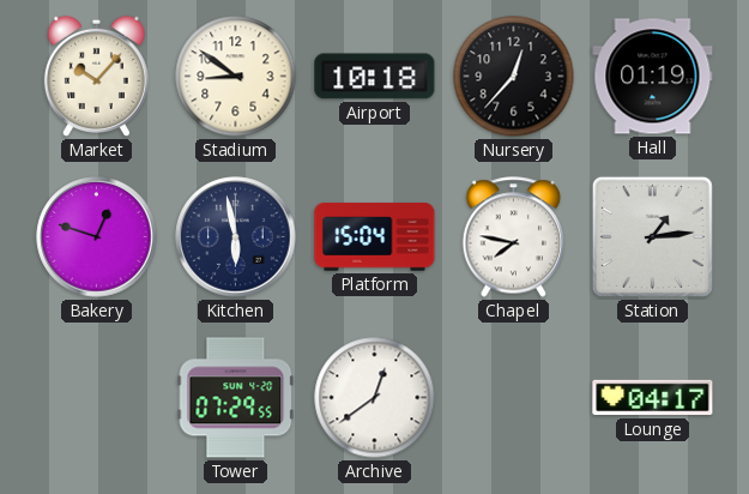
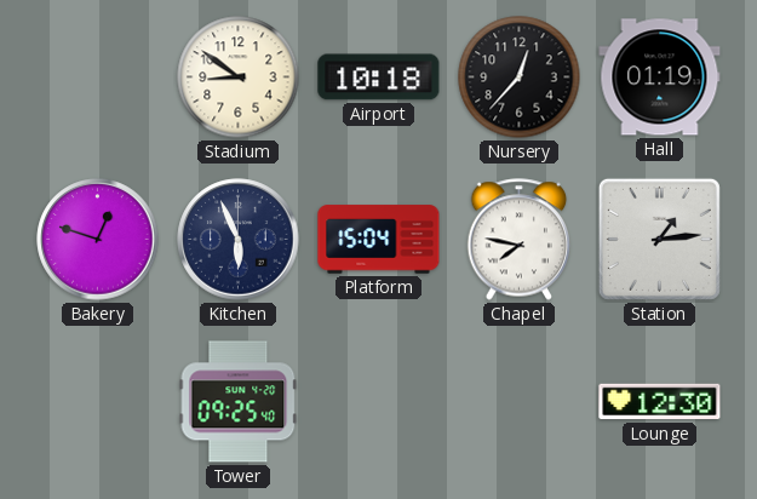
Market: 10:07 -> none (96, 76)
Kitchen: 5:58 -> 5:56 (239, 240)
Tower: 07:29 -> 09:25 (239, 402)
Archive: 12:39 -> none (375, 398)
Lounge: 04:17 -> 12:30 (660, 402)
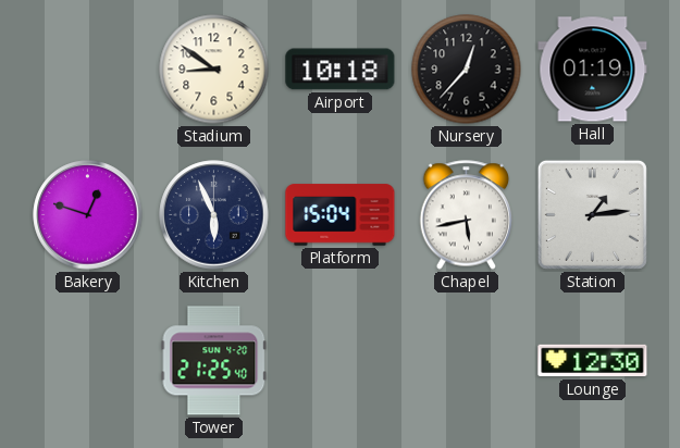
Chapel: 7:47 -> 5:43 (467, 215)
Tower: 09:25 -> 21:25 (214, 361)
